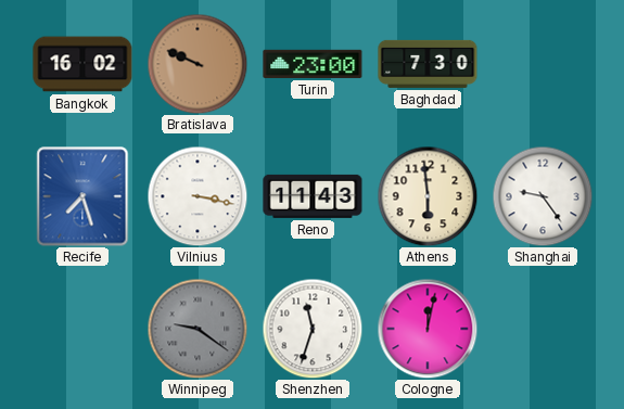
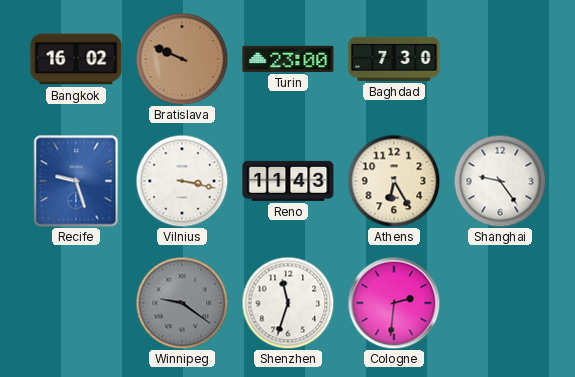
Recife: 7:27 -> 9:27 (76, 181)
Athens: 5:59 -> 6:25 (394, 181)
Cologne: 12:02 -> 2:31 (394, 303)
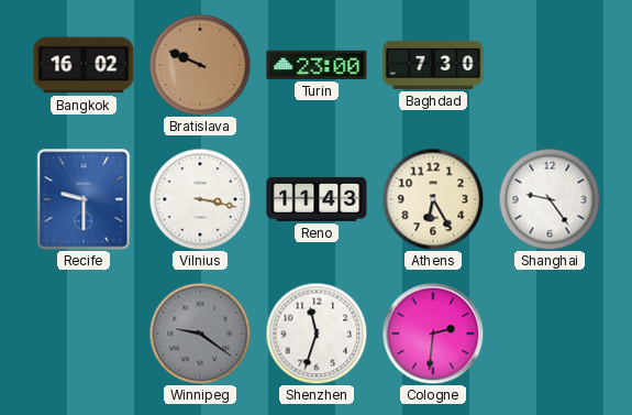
Recife: 9:27 -> 9:30 (84, 199)
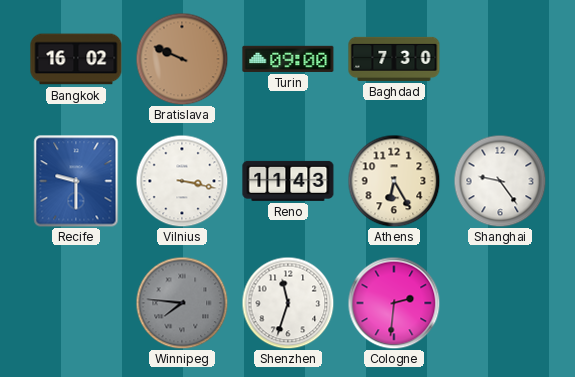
Turin: 23:00 -> 09:00 (288, 59)
Winnipeg: 9:21 -> 7:46 (182, 303)
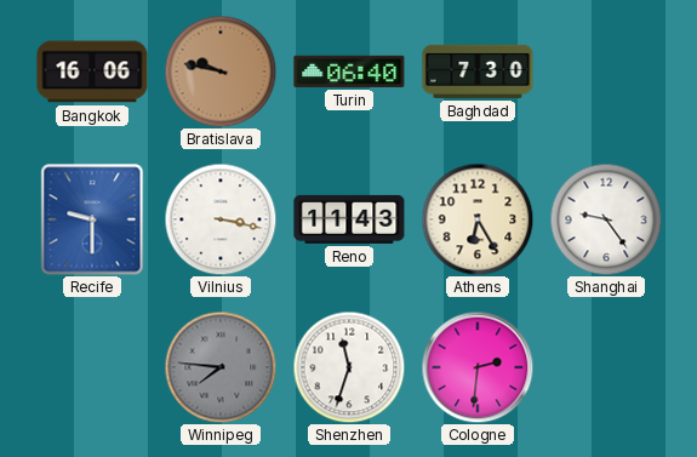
Bangkok: 16:02 -> 16:06 (92, 72)
Bratislava: 9:49 -> 9:47 (221, 72)
Turin: 09:00 -> 06:40 (349, 72)
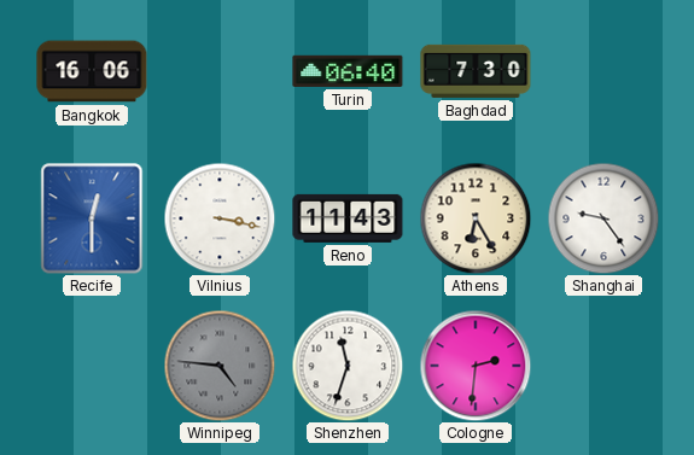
Bratislava: 9:47 -> none (221, 72)
Recife: 9:30 -> 12:30 (92, 218)
Winnipeg: 7:46 -> 4:46 (220, 366)
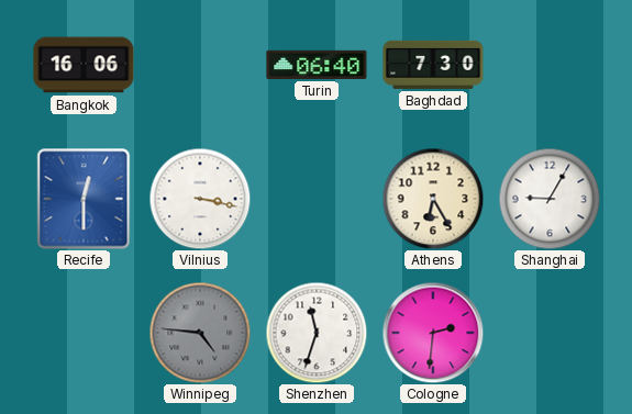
Reno: 11:43 -> none (348, 218)
Shanghai: 9:24 -> 9:05 (550, 199)
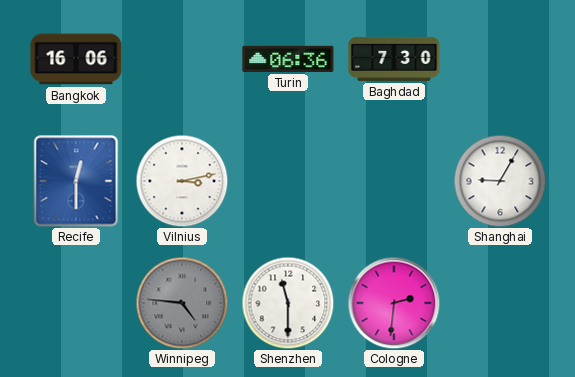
Turin: 06:40 -> 06:36 (288, 59)
Vilnius: 3:17 -> 3:13 (182, 181)
Athens: 6:25 -> none (433, 199)
Shenzhen: 11:33 -> 11:30 (288, 303)
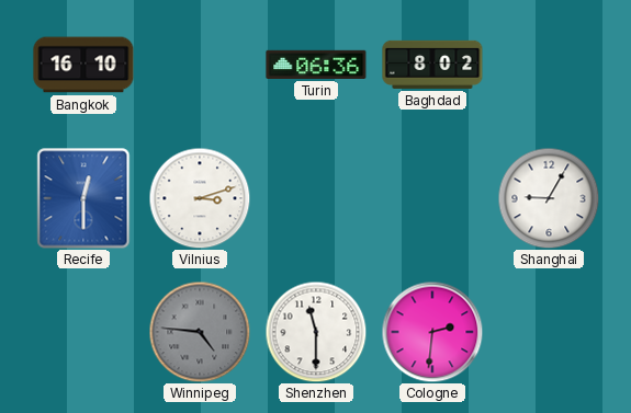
Bangkok: 16:06 -> 16:10 (83, 65)
Baghdad: 7:30 -> 8:02 (432, 65)
Vilnius: 3:13 -> 3:12 (200, 198)
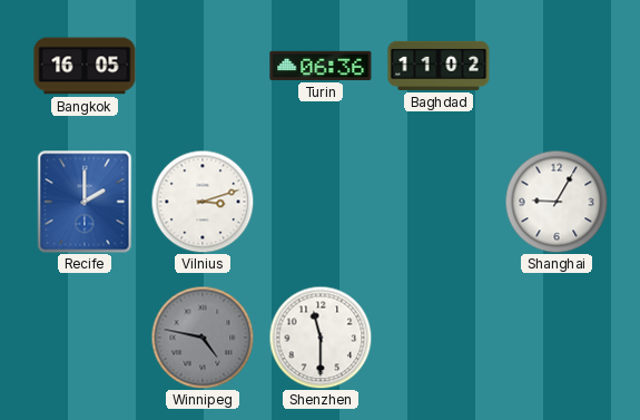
Bangkok: 16:10 -> 16:05 (85, 66)
Baghdad: 8:02 -> 11:02 (439, 66)
Recife: 12:30 -> 2:00 (85, 202)
Winnipeg: 4:46 -> 4:47 (203, 338)
Cologne: 2:31 -> none (432, 332)
